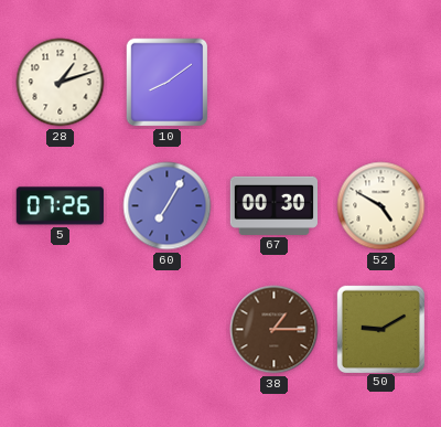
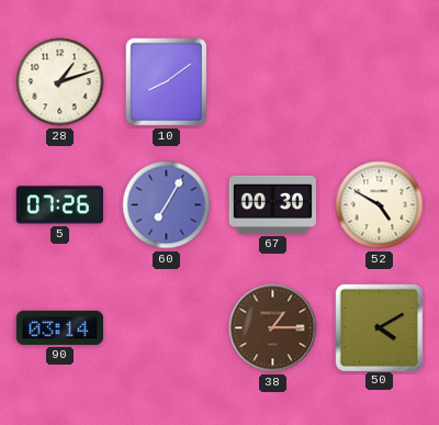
90: none -> 03:14 (59, 327)
50: 9:10 -> 4:10 (379, 327)
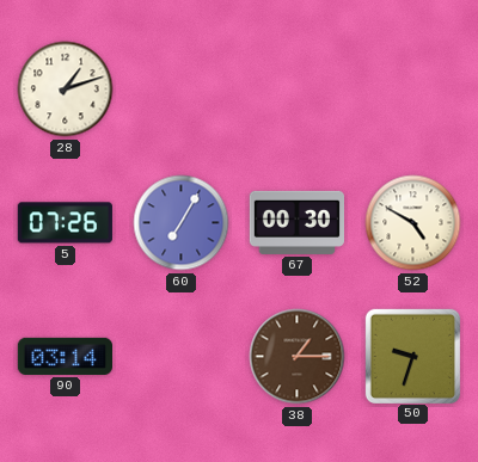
10: 8:09 -> none (167, 82)
50: 4:10 -> 9:33 (412, 356)
